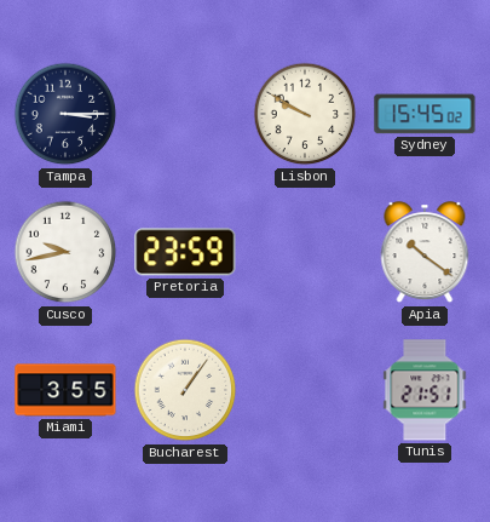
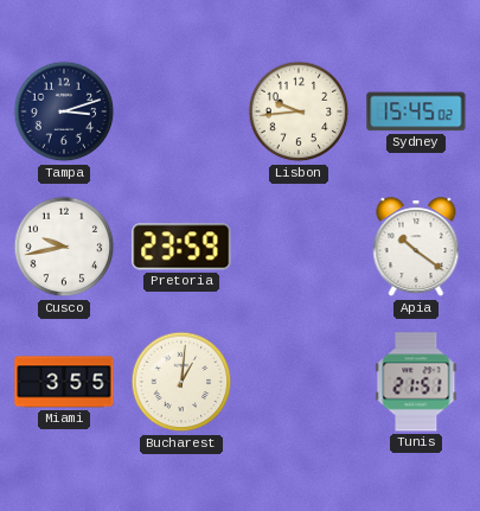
Tampa: 3:15 -> 3:12 (64, 111)
Lisbon: 9:50 -> 9:44 (299, 111)
Bucharest: 1:06 -> 1:01 (181, 382)
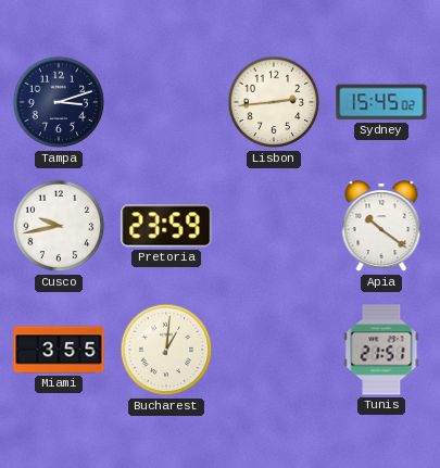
Lisbon: 9:44 -> 2:44 (274, 102)
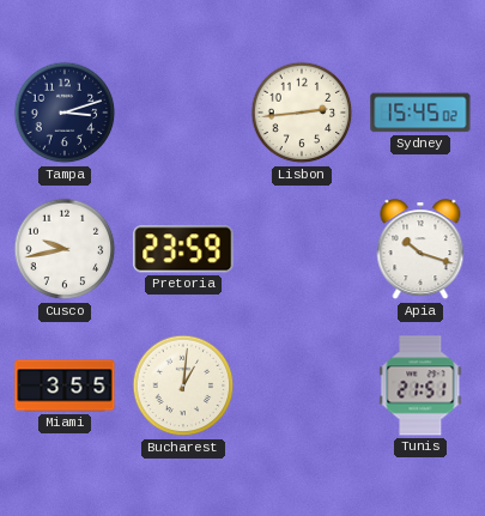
Apia: 10:21 -> 10:18 (420, 250)
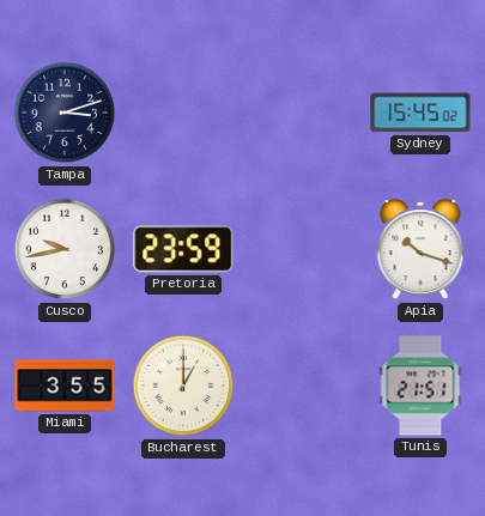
Lisbon: 2:44 -> none (302, 113)
Bucharest: 1:01 -> 1:00 (183, 386)
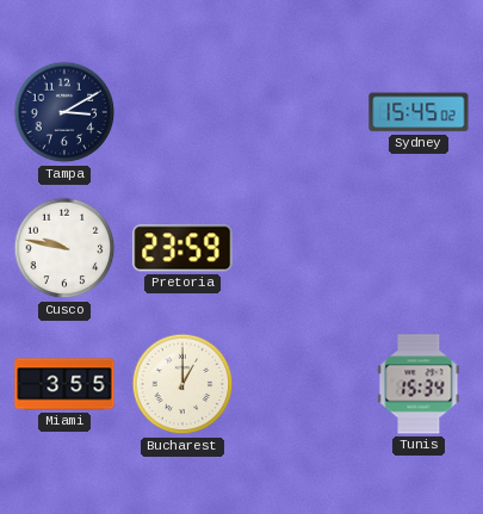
Tampa: 3:12 -> 3:10 (64, 112)
Cusco: 9:43 -> 9:47 (64, 248)
Apia: 10:18 -> none (420, 250)
Tunis: 21:51 -> 15:34 (419, 384)
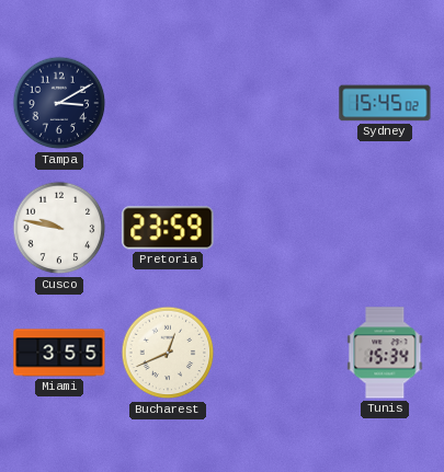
Bucharest: 1:00 -> 12:41 (168, 353)
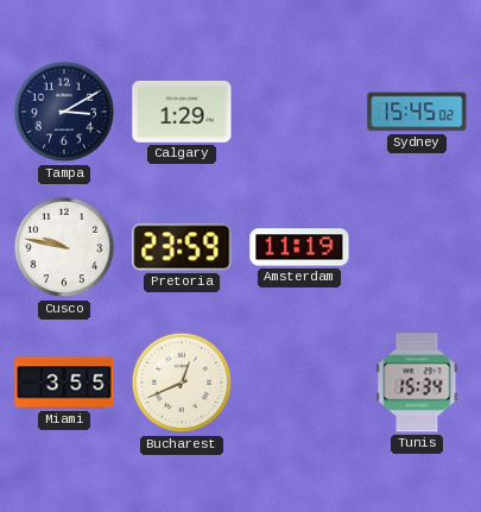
Calgary: none -> 1:29 (182, 112)
Amsterdam: none -> 11:19 (299, 247)
